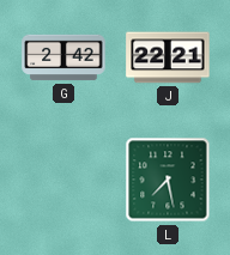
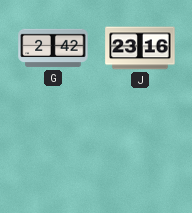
J: 22:21 -> 23:16 (140, 48)
L: 7:28 -> none (168, 180)
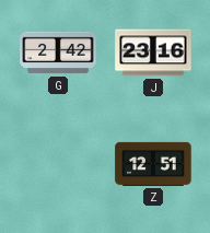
Z: none -> 12:51 (153, 164)
